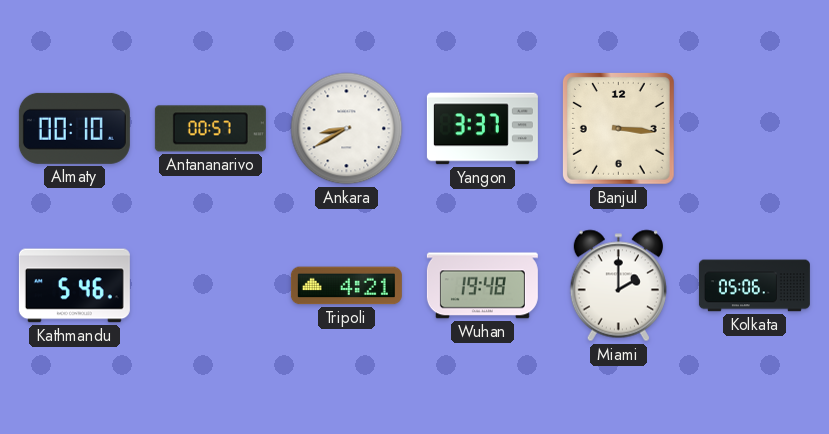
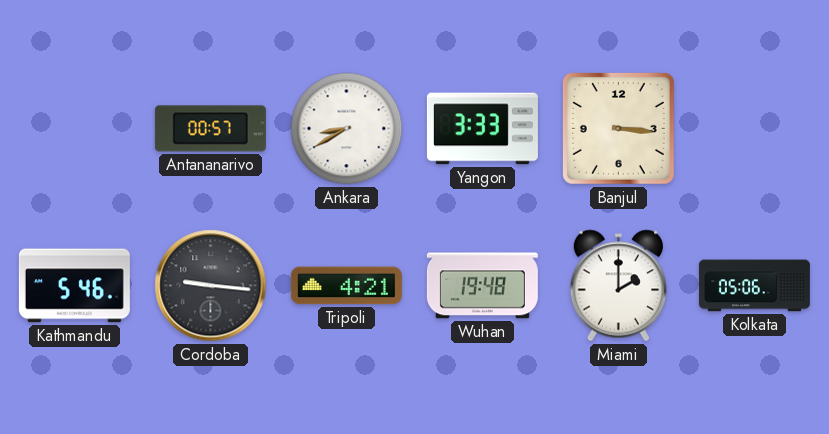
Almaty: 00:10 -> none (74, 128)
Yangon: 3:37 -> 3:33 (482, 129)
Cordoba: none -> 9:16 (211, 286)
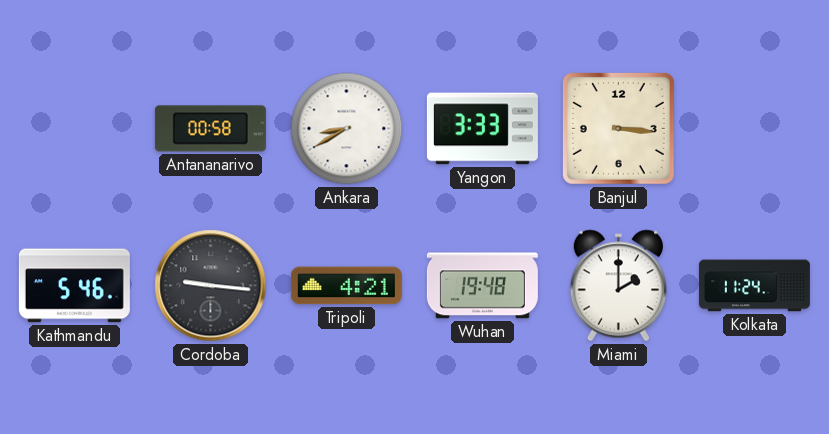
Antananarivo: 00:57 -> 00:58 (210, 129)
Kolkata: 05:06 -> 11:24 (754, 286)
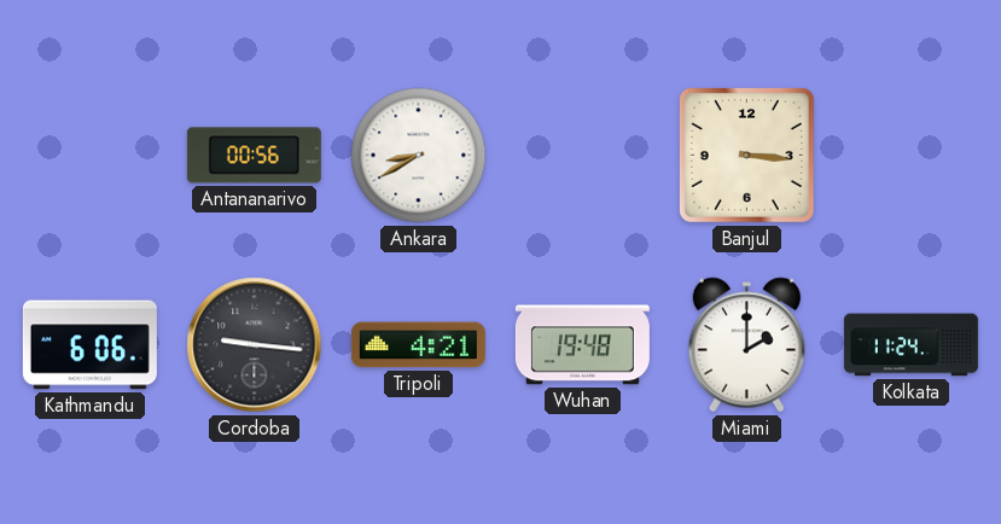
Antananarivo: 00:58 -> 00:56 (254, 156)
Yangon: 3:33 -> none (482, 129)
Kathmandu: 5:46 -> 6:06 (89, 345)
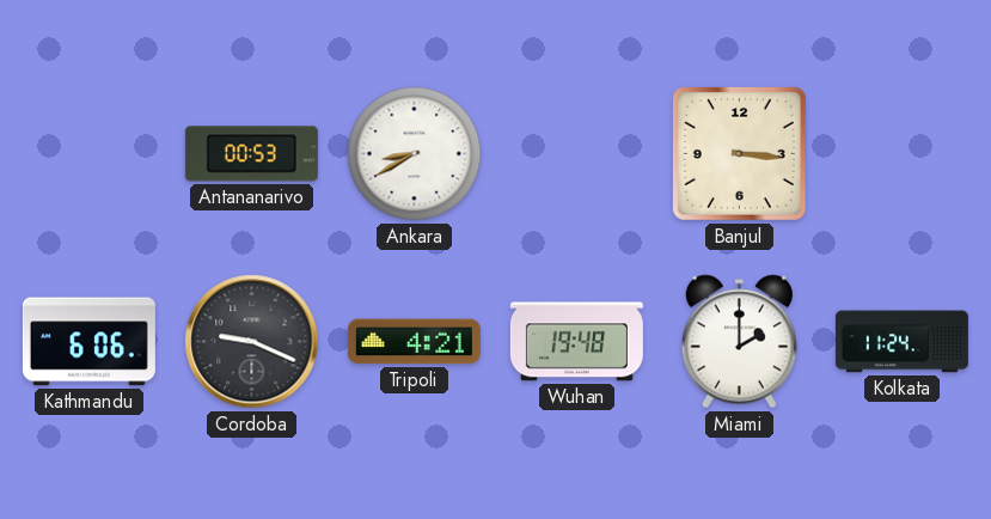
Antananarivo: 00:56 -> 00:53 (251, 154)
Cordoba: 9:16 -> 9:19 (252, 342)
